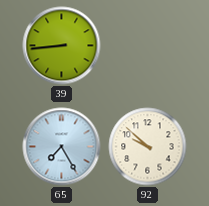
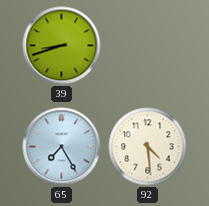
39: 8:44 -> 8:42 (62, 46)
92: 9:52 -> 4:29 (148, 147)
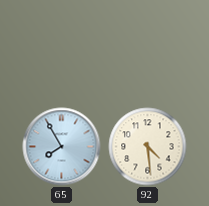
39: 8:42 -> none (62, 46)
65: 7:25 -> 7:55 (62, 147)
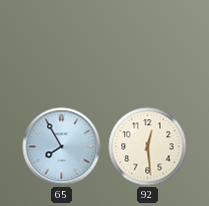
92: 4:29 -> 12:29 (148, 147)
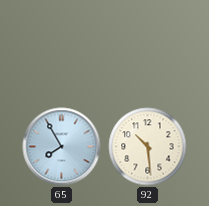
92: 12:29 -> 10:29 (148, 147)
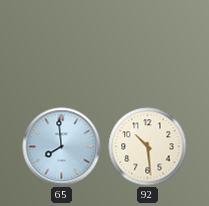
65: 7:55 -> 7:59 (62, 147)
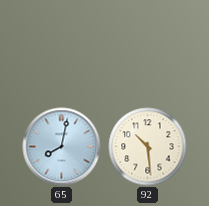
65: 7:59 -> 8:02 (62, 147)
